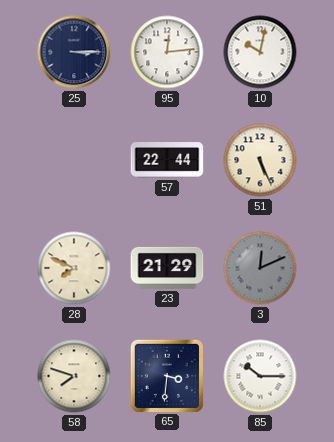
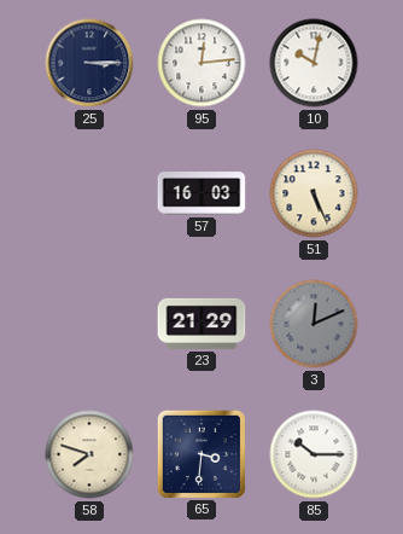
57: 22:44 -> 16:03 (201, 193)
28: 7:49 -> none (74, 268)
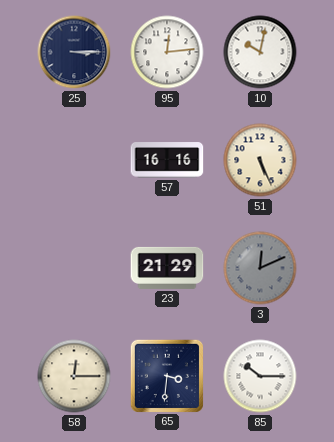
57: 16:03 -> 16:16 (167, 160)
58: 7:48 -> 12:15 (74, 376)
